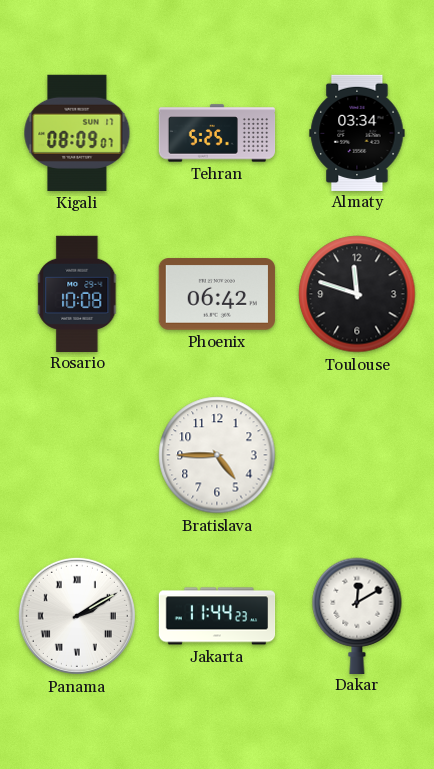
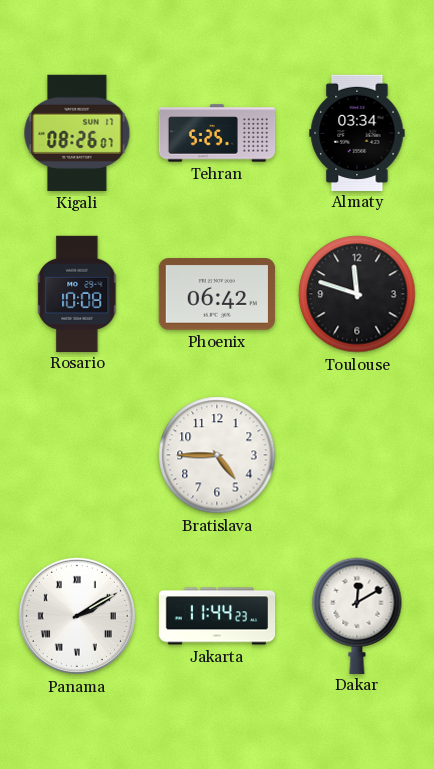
Kigali: 08:09 -> 08:26 (77, 133)
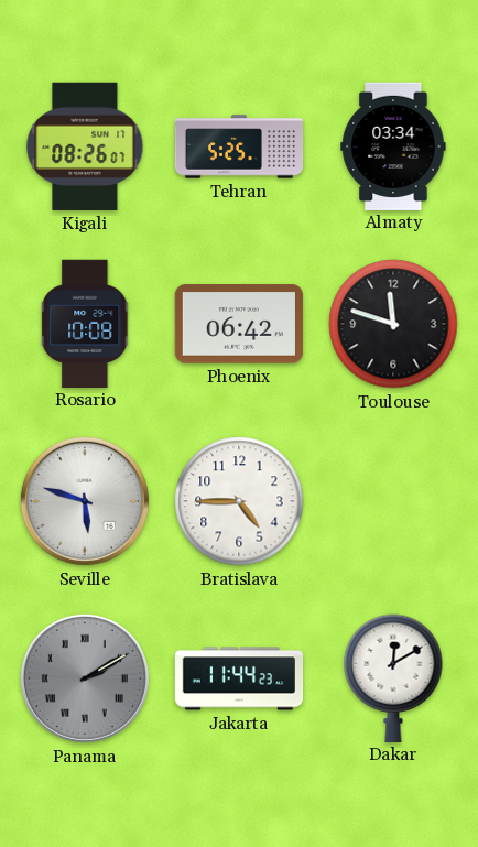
Seville: none -> 5:48 (85, 501)
Panama dial: white -> grey (85, 678)
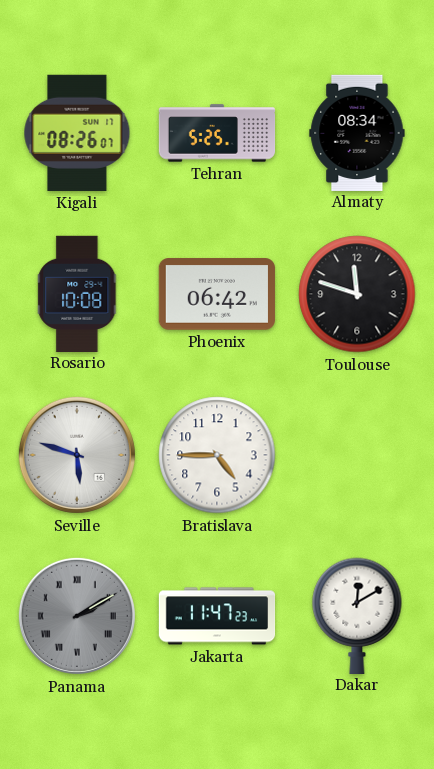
Almaty: 03:34 -> 08:34 (357, 132)
Jakarta: 11:44 -> 11:47 (217, 616)
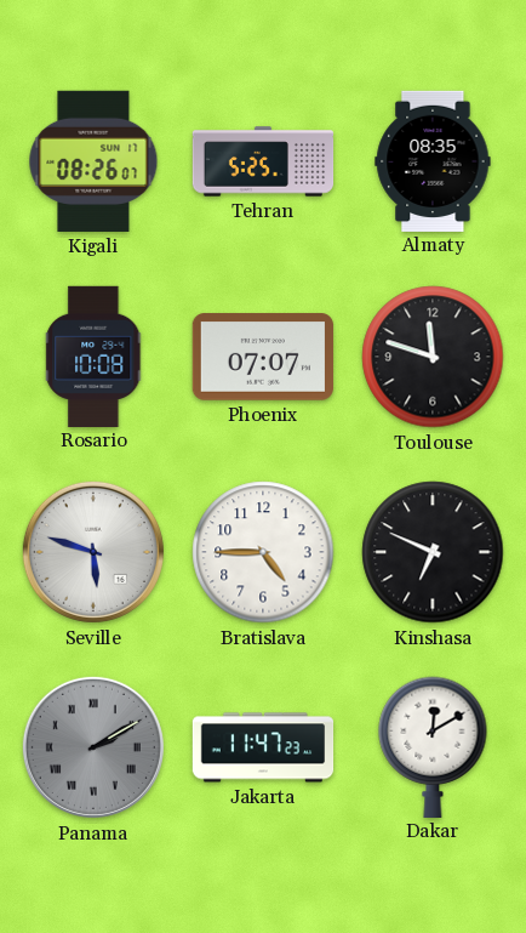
Almaty: 08:34 -> 08:35 (433, 160)
Phoenix: 06:42 -> 07:07 (262, 357)
Kinshasa: none -> 6:49 (433, 552)
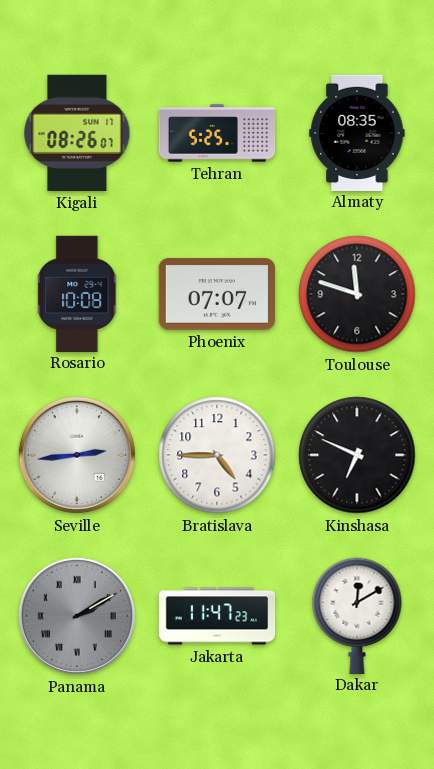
Seville: 5:48 -> 2:44 (77, 455)
